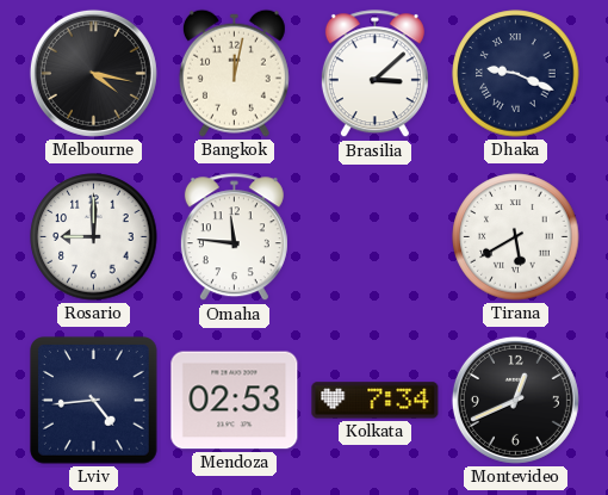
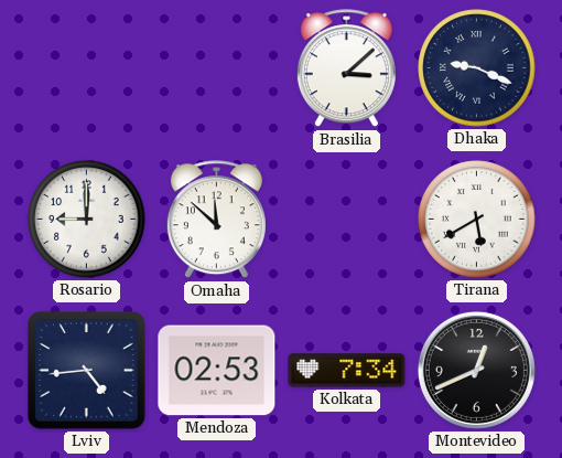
Melbourne: 4:17 -> none (93, 73)
Bangkok: 12:02 -> none (234, 73)
Omaha: 11:46 -> 11:52 (216, 220)
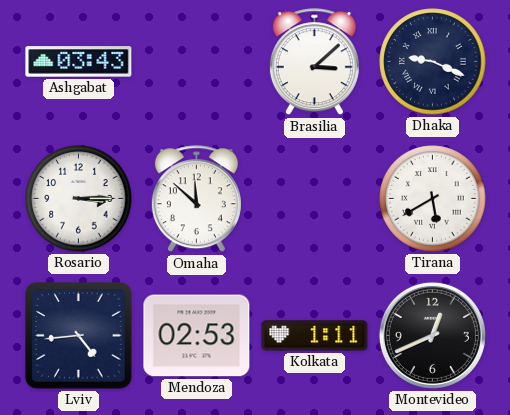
Ashgabat: none -> 03:43 (79, 62)
Rosario: 9:00 -> 3:15 (79, 199)
Kolkata: 7:34 -> 1:11 (315, 336)
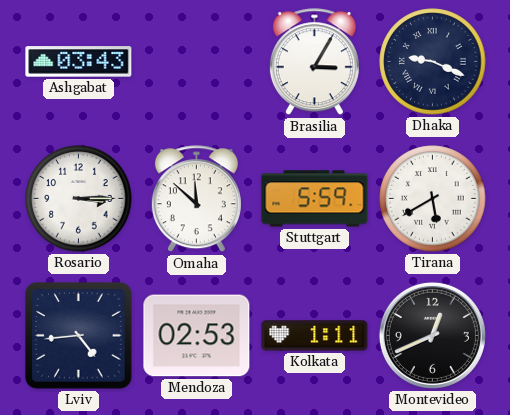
Brasilia: 3:08 -> 3:05 (314, 62)
Stuttgart: none -> 5:59 (315, 199)
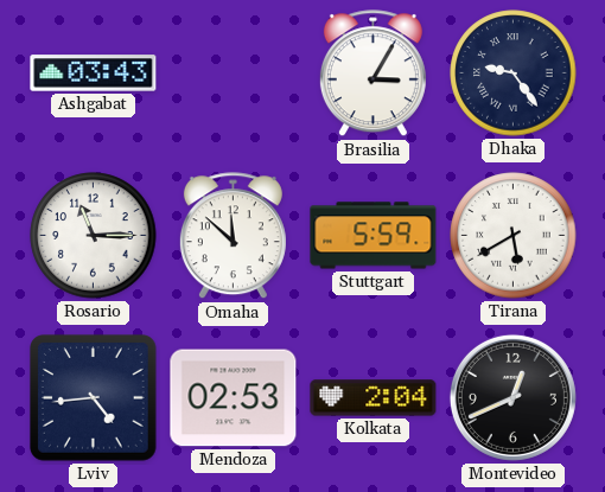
Dhaka: 9:19 -> 9:24 (514, 74)
Rosario: 3:15 -> 11:15 (94, 236)
Kolkata: 1:11 -> 2:04 (374, 398)
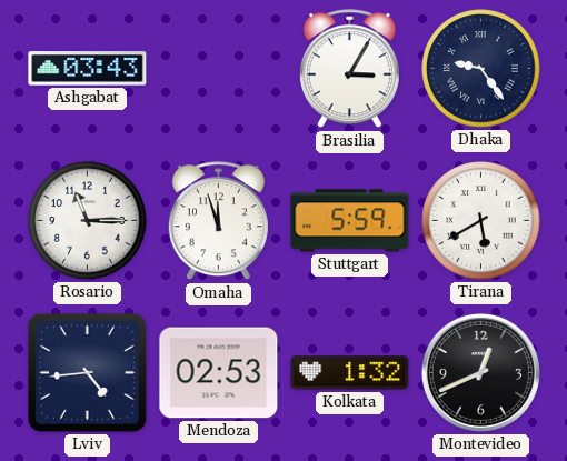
Omaha: 11:52 -> 11:57 (218, 221)
Kolkata: 2:04 -> 1:32 (350, 373)
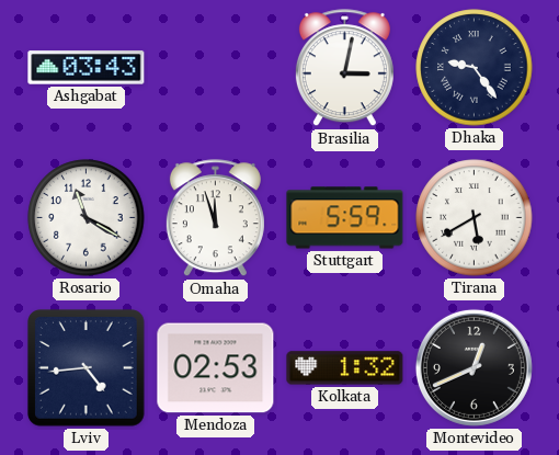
Brasilia: 3:05 -> 3:02 (344, 68)
Rosario: 11:15 -> 11:20 (87, 218)
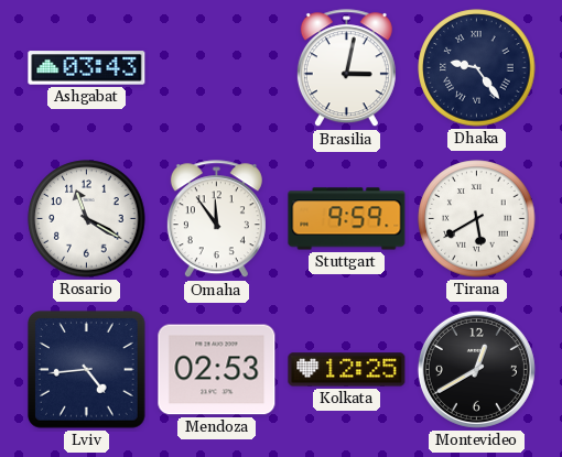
Omaha: 11:57 -> 11:54 (216, 219)
Stuttgart: 5:59 -> 9:59 (347, 219)
Kolkata: 1:32 -> 12:25 (347, 370)
Montevideo: 12:41 -> 12:40 (476, 369)
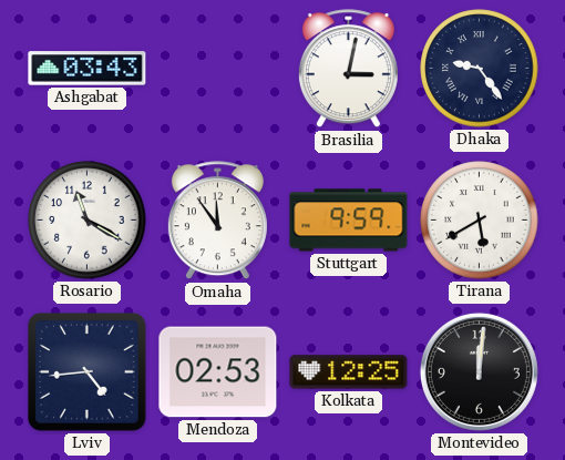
Montevideo: 12:40 -> 12:01 (479, 371)
